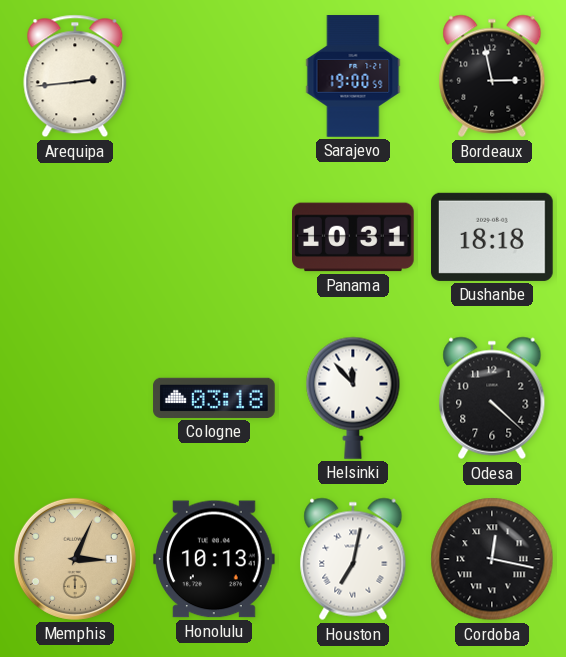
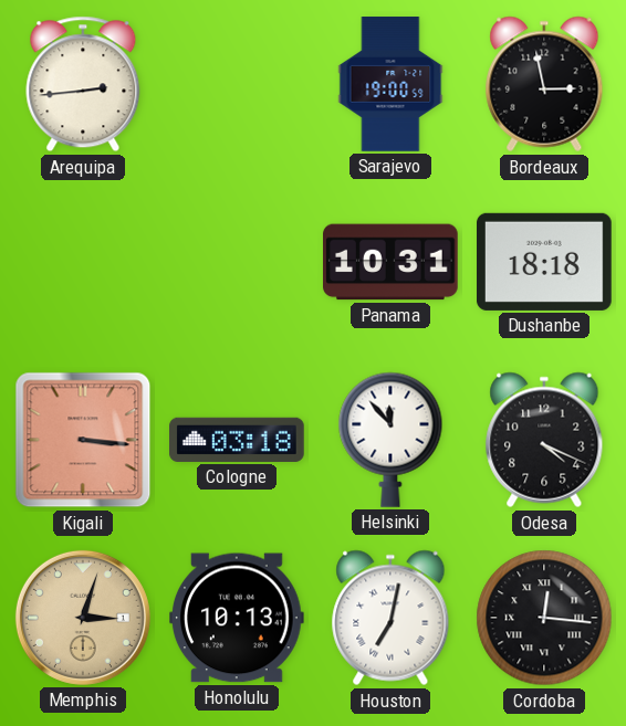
Kigali: none -> 3:16 (83, 440)
Odesa: 4:22 -> 4:19 (544, 440)
Memphis: 3:04 -> 3:03 (83, 618)
Cordoba: 12:17 -> 12:16 (544, 618)
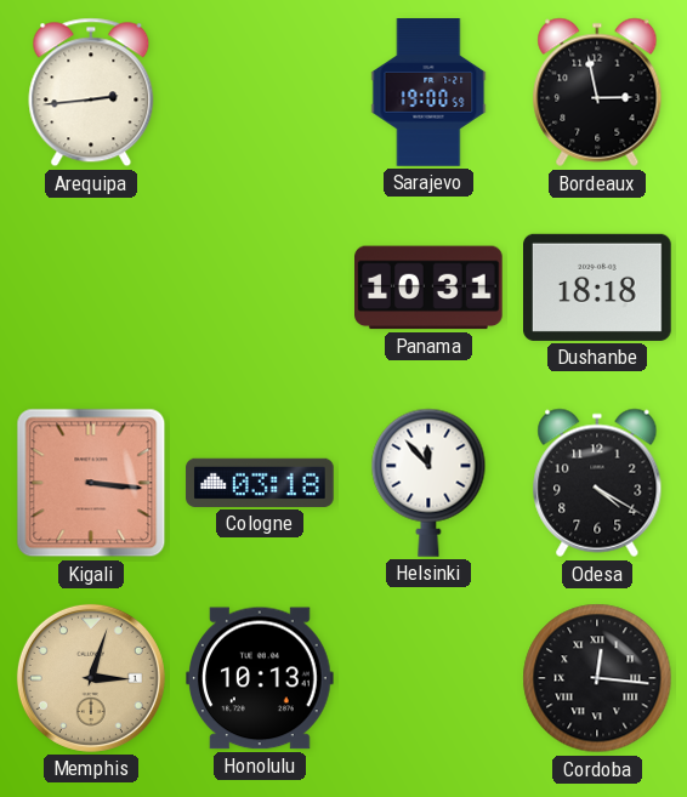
Odesa: 4:19 -> 4:20 (597, 483)
Houston: 7:02 -> none (390, 618)
